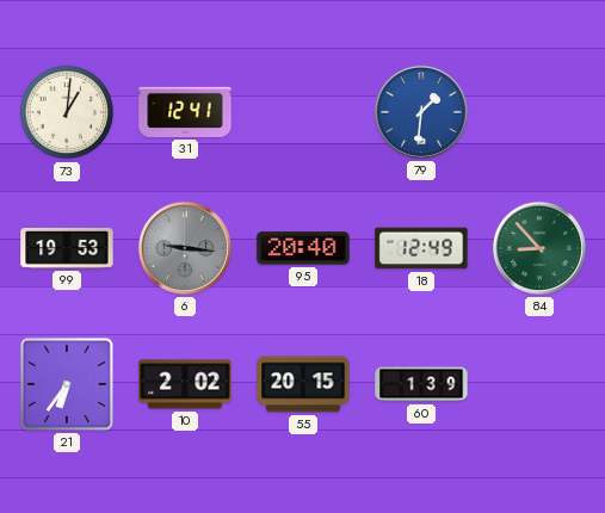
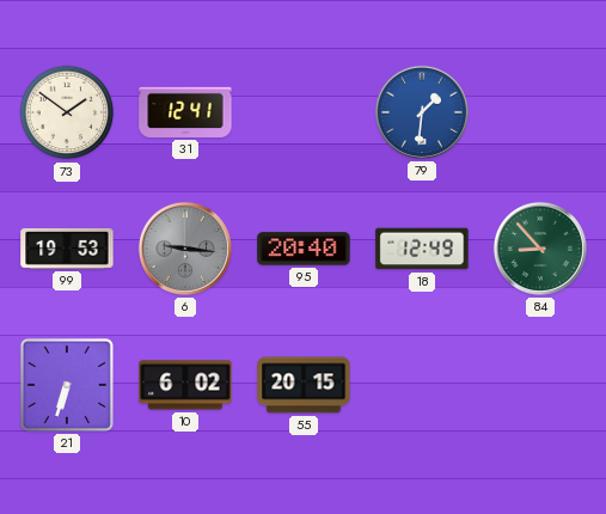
73: 1:01 -> 1:51 (67, 112)
21: 6:36 -> 6:33 (67, 385)
10: 2:02 -> 6:02 (185, 385)
60: 1:39 -> none (421, 384)
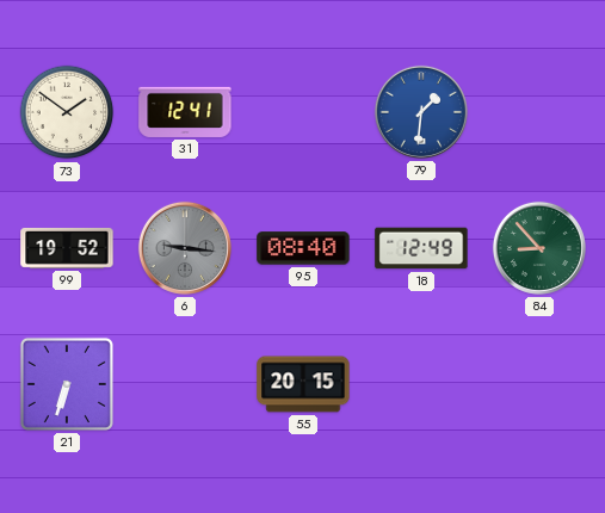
99: 19:53 -> 19:52 (67, 248)
95: 20:40 -> 08:40 (303, 248)
10: 6:02 -> none (185, 385)
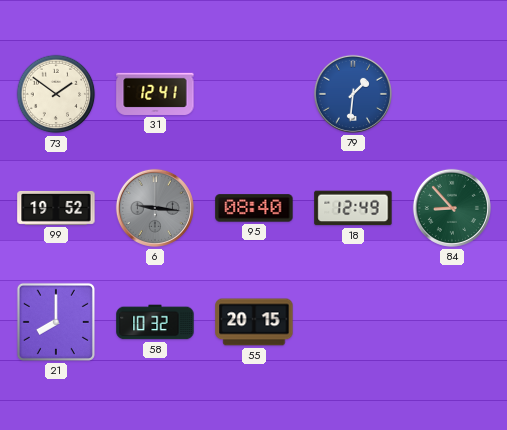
21: 6:33 -> 8:00 (56, 322)
58: none -> 10:32 (155, 322)
